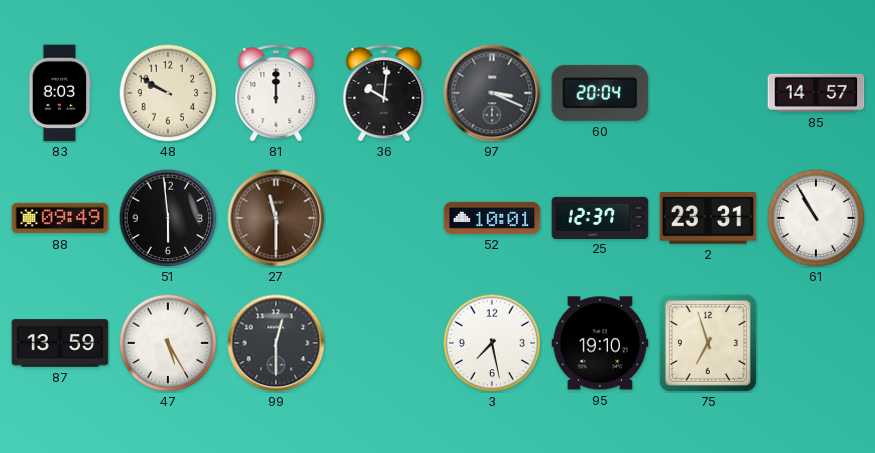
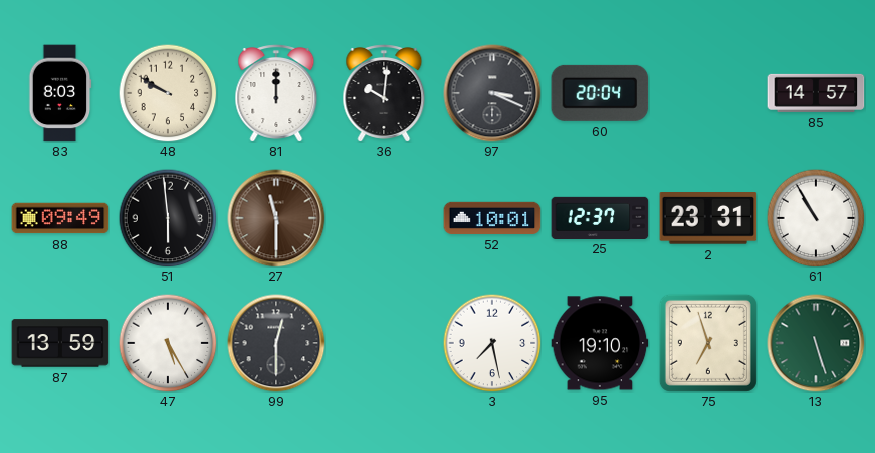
13: none -> 5:27 (816, 343)
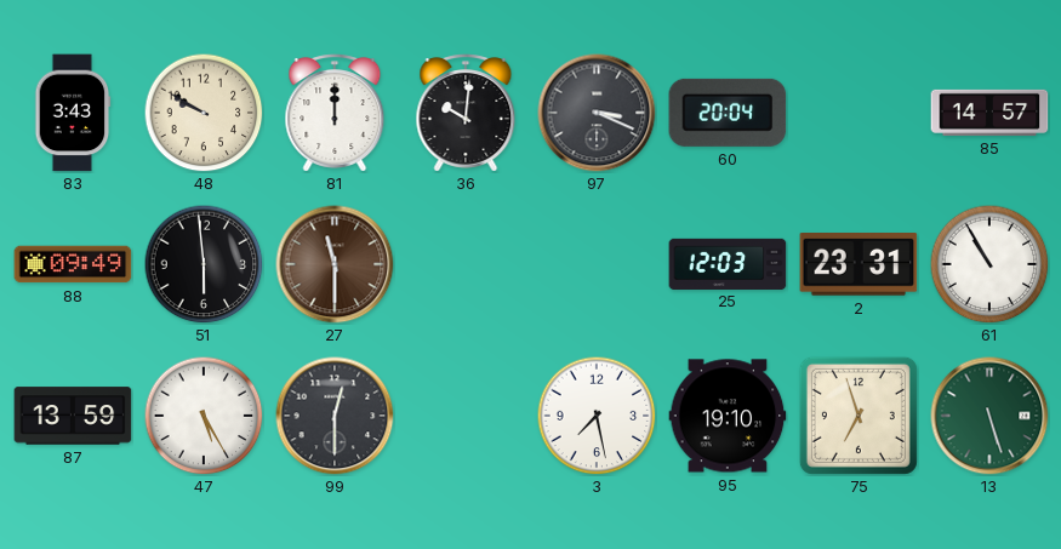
83: 8:03 -> 3:43 (73, 113)
52: 10:01 -> none (492, 218)
25: 12:37 -> 12:03 (728, 263)
